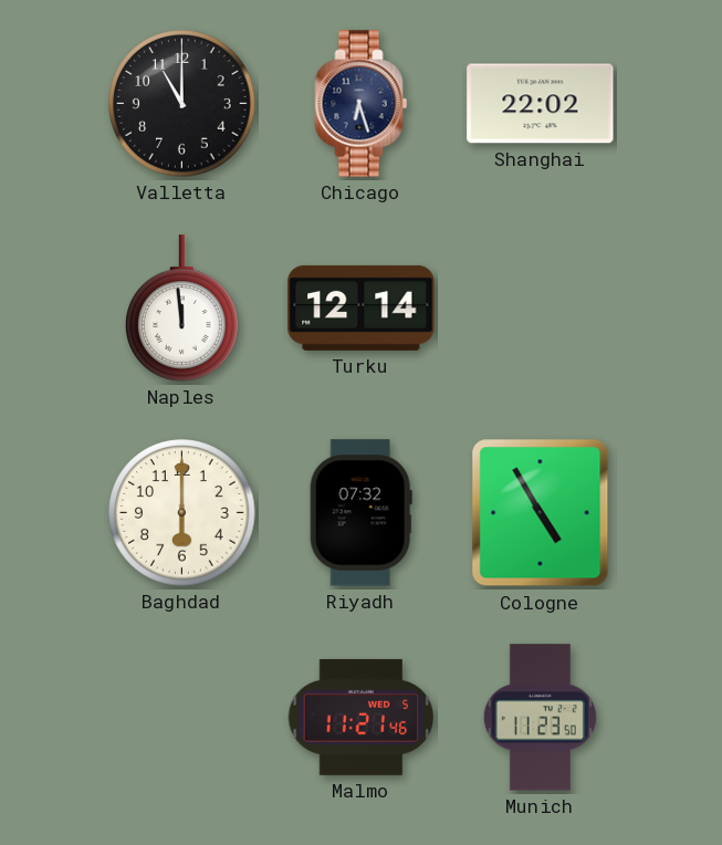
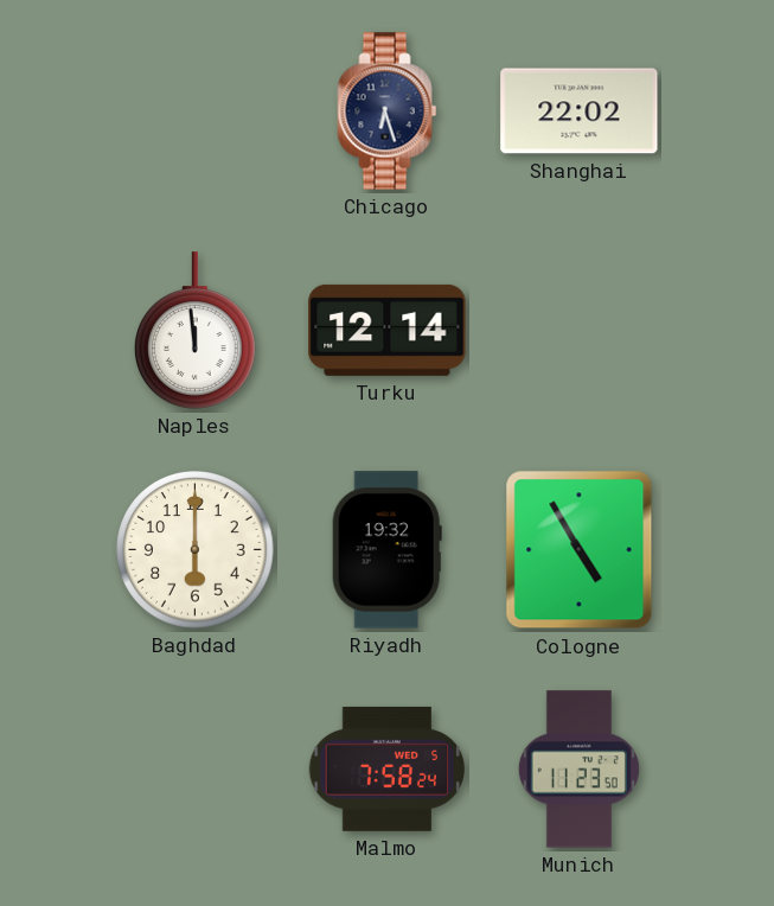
Valletta: 11:00 -> none (182, 104)
Riyadh: 07:32 -> 19:32 (386, 550)
Malmo: 11:21 -> 7:58 (388, 768)
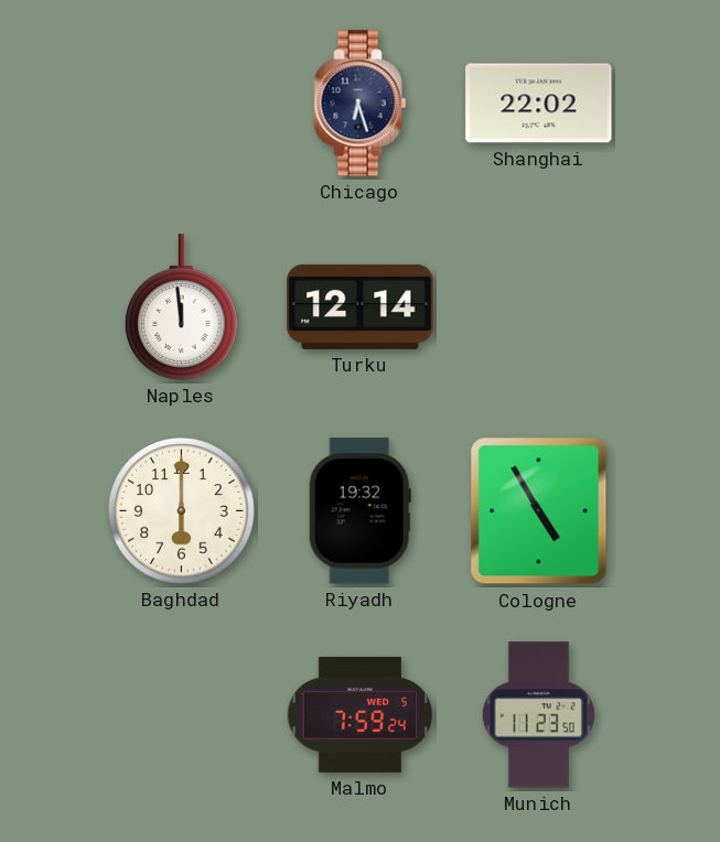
Malmo: 7:58 -> 7:59 (361, 714)
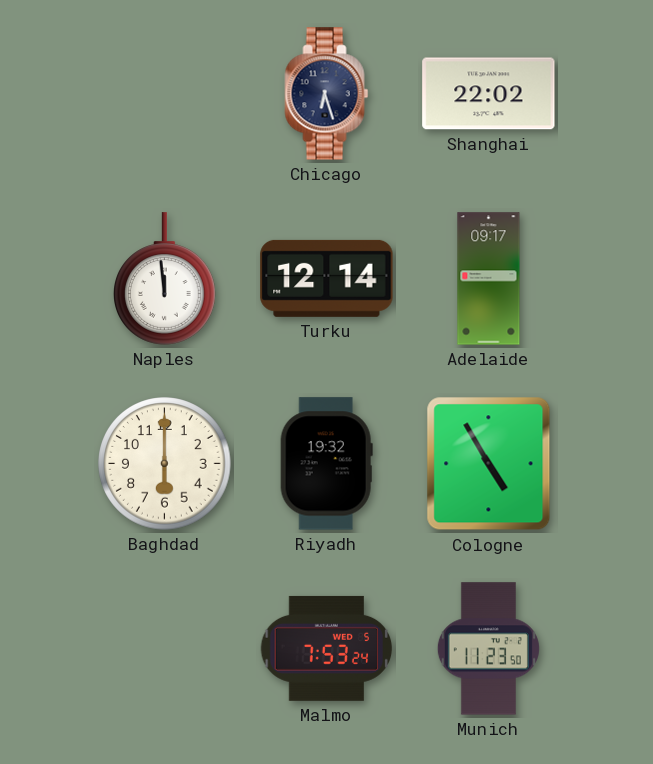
Adelaide: none -> 09:17 (489, 279)
Malmo: 7:59 -> 7:53 (327, 648)
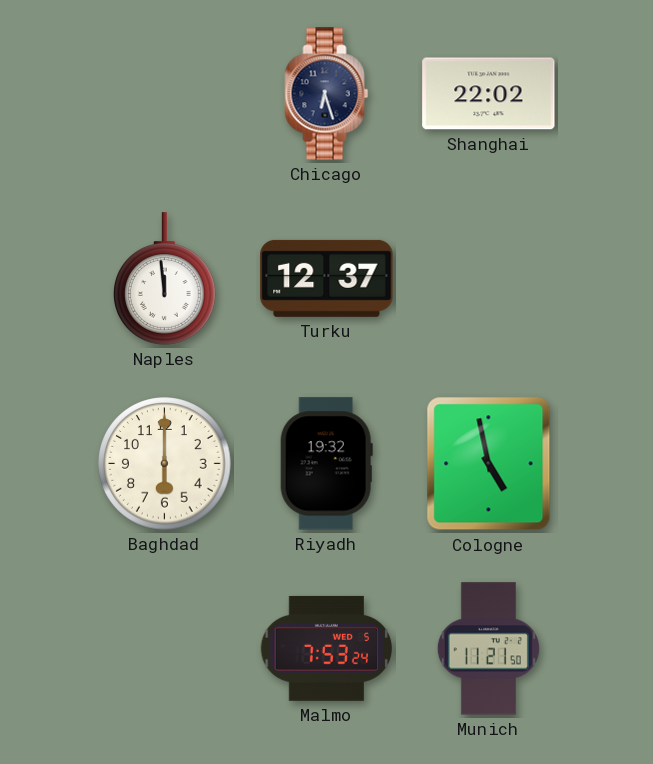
Turku: 12:14 -> 12:37 (327, 278)
Adelaide: 09:17 -> none (489, 279)
Cologne: 4:55 -> 4:58 (489, 464)
Munich: 11:23 -> 11:21 (488, 649)
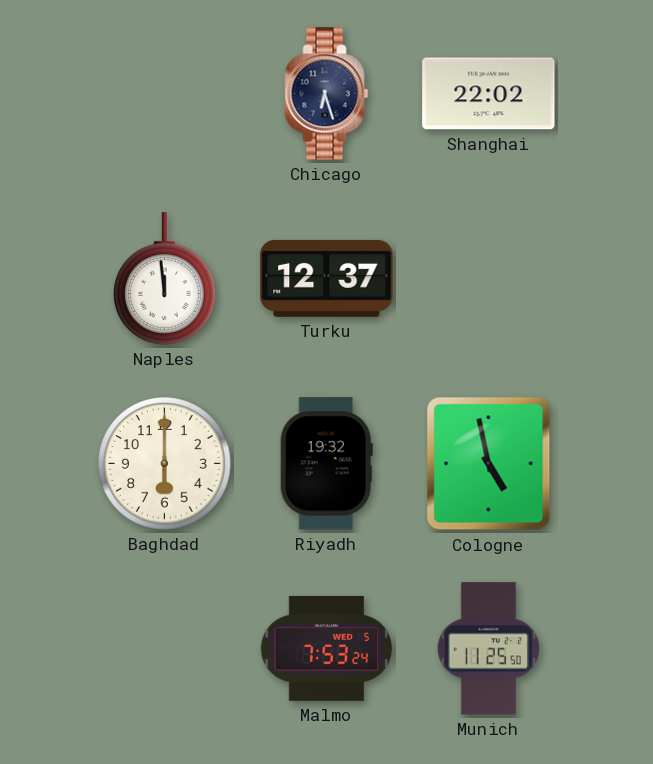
Munich: 11:21 -> 11:25 (488, 649)
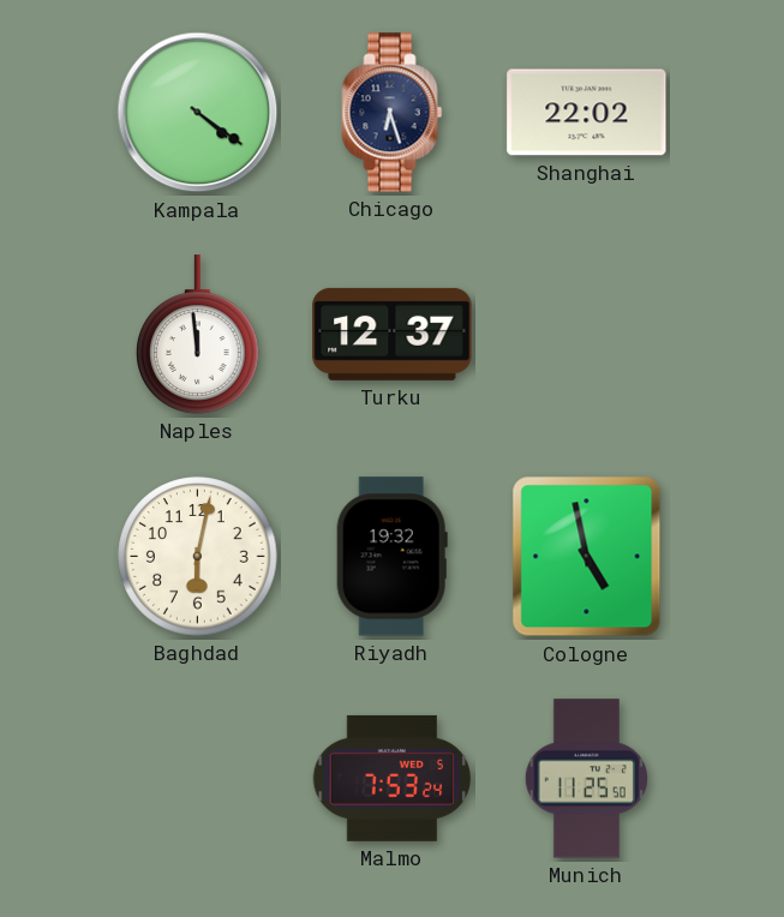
Kampala: none -> 4:21 (198, 113)
Baghdad: 6:00 -> 6:02 (198, 557)
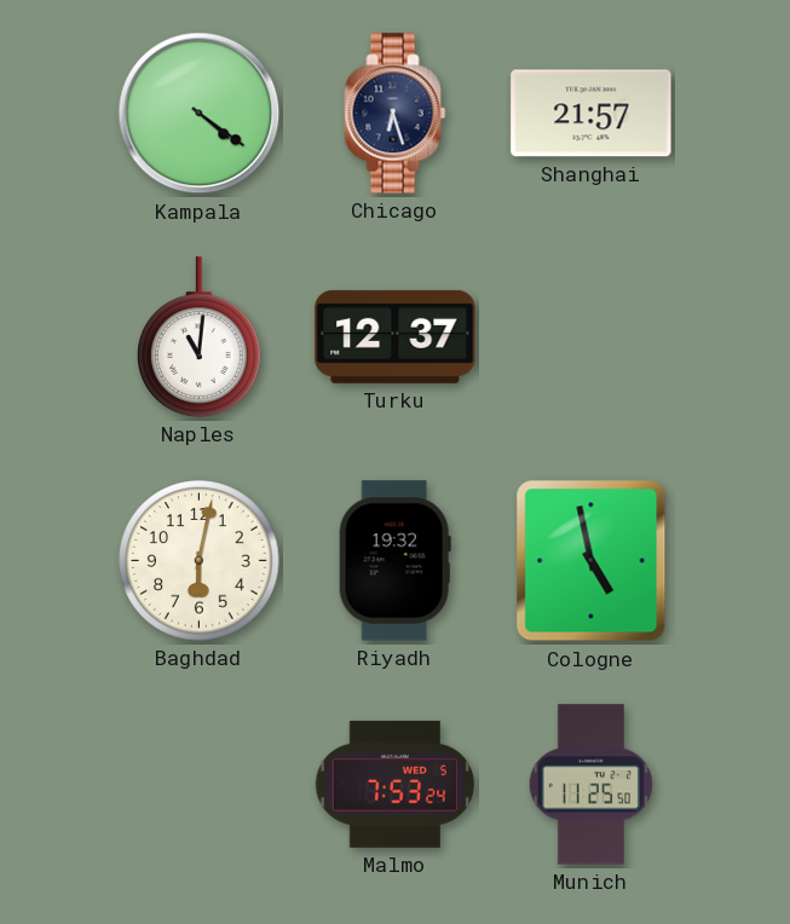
Shanghai: 22:02 -> 21:57 (592, 114)
Naples: 11:59 -> 11:01 (200, 337)
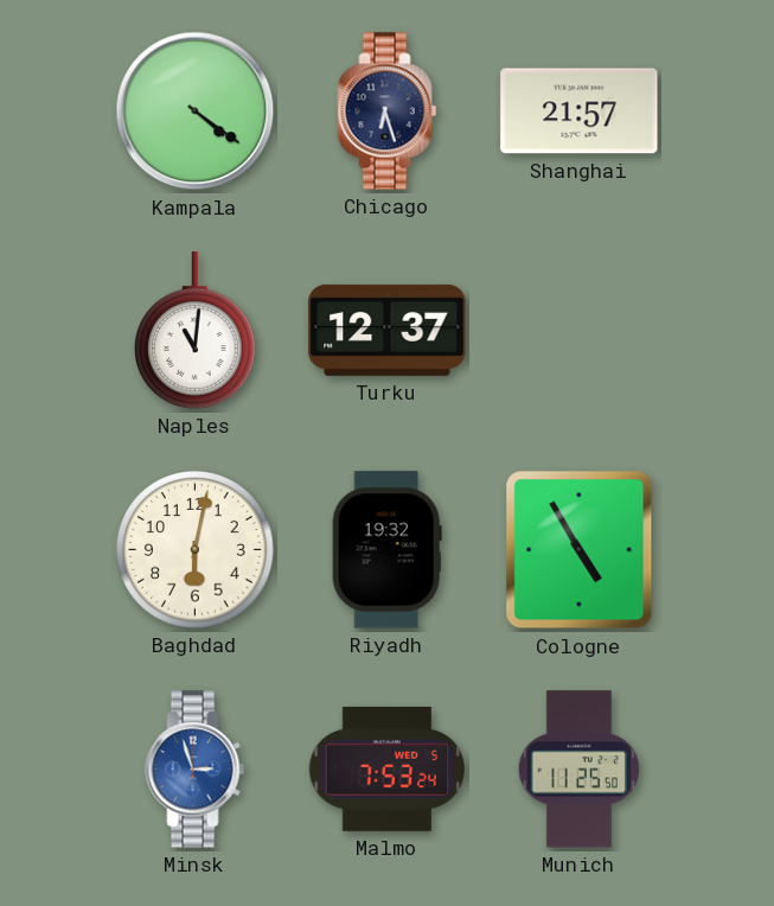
Cologne: 4:58 -> 4:55 (580, 550)
Minsk: none -> 2:57 (196, 770)
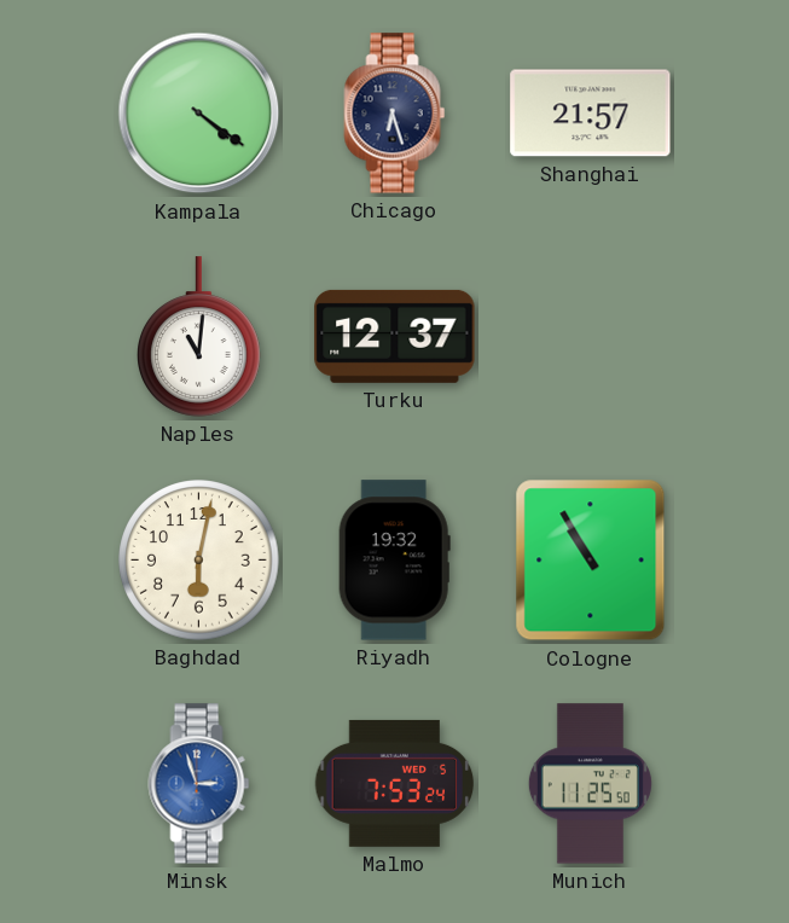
Cologne: 4:55 -> 10:55 (591, 561)
